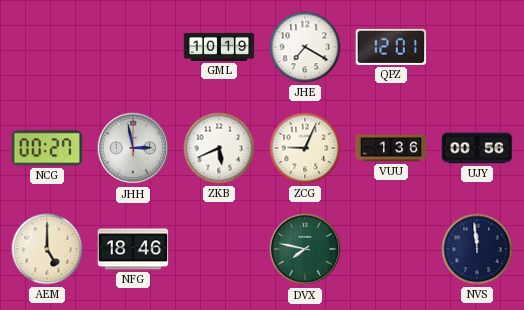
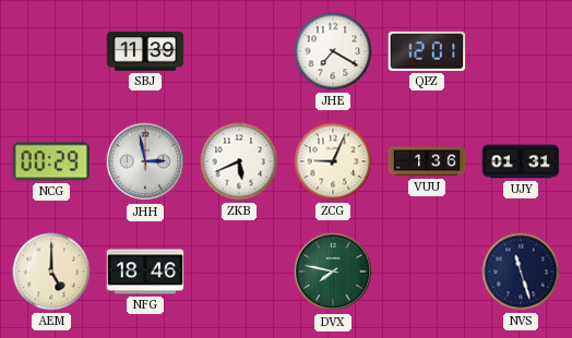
SBJ: none -> 11:39 (145, 51)
GML: 10:19 -> none (219, 47)
NCG: 00:27 -> 00:29 (51, 161)
UJY: 00:56 -> 01:31 (521, 161)
NVS: 11:59 -> 11:27 (521, 271)
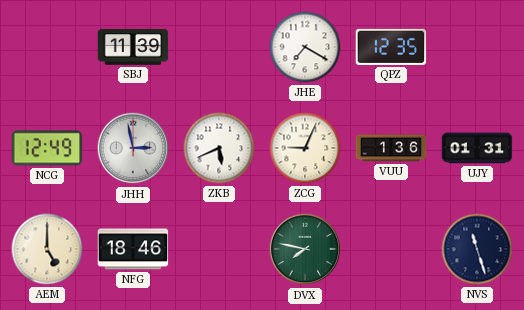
QPZ: 12:01 -> 12:35 (391, 47)
NCG: 00:29 -> 12:49 (47, 148)
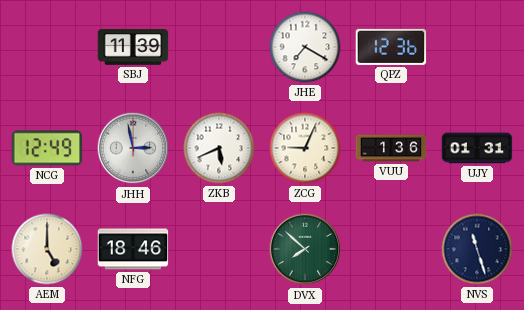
QPZ: 12:35 -> 12:36 (391, 47)
DVX: 7:47 -> 7:52 (305, 249)
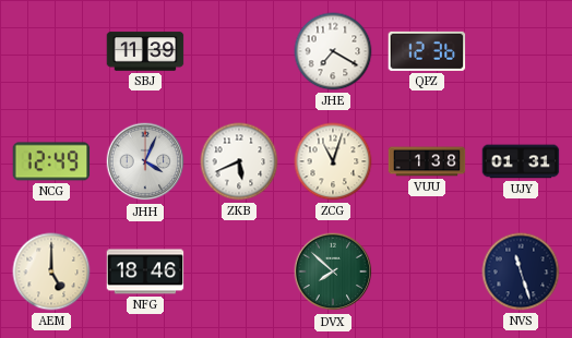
JHH: 2:58 -> 4:04 (145, 161)
ZCG: 9:04 -> 11:03 (333, 161)
VUU: 1:36 -> 1:38 (427, 161)
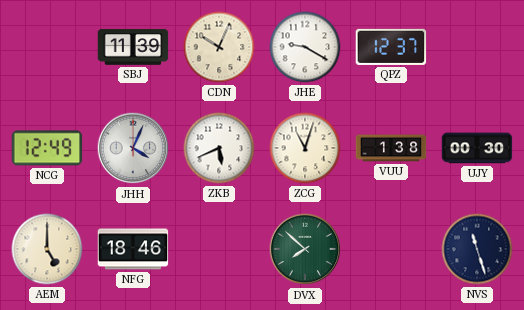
CDN: none -> 10:04 (219, 47)
JHE: 7:20 -> 9:20 (305, 47)
QPZ: 12:36 -> 12:37 (391, 47)
UJY: 01:31 -> 00:30 (477, 148)
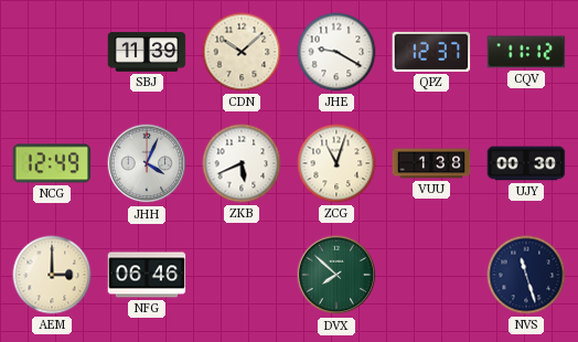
CDN: 10:04 -> 10:08 (242, 52)
CQV: none -> 11:12 (526, 52)
AEM: 5:00 -> 3:00 (52, 275)
NFG: 18:46 -> 06:46 (147, 275)
